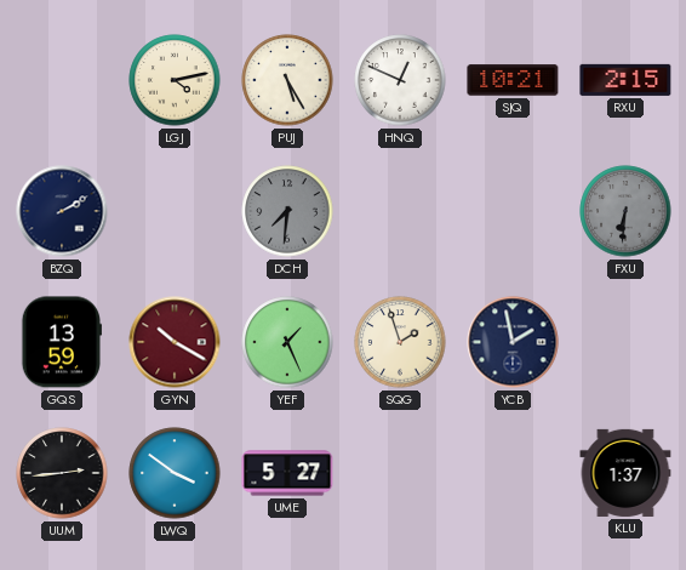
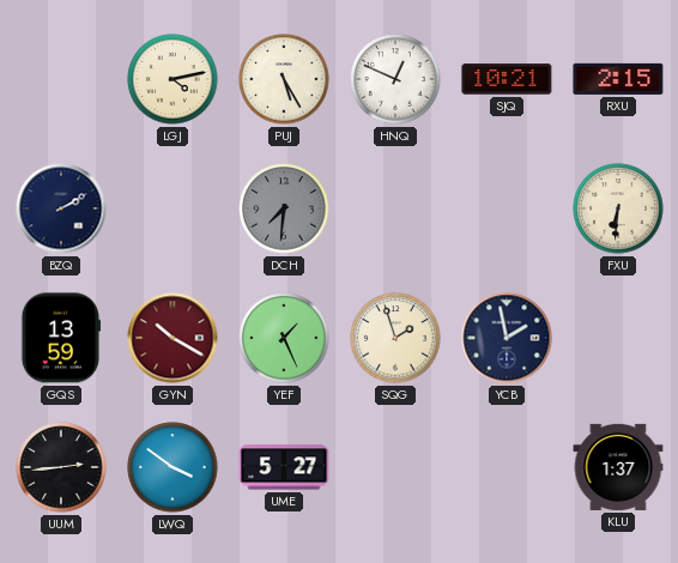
FXU dial: grey -> cream (618, 208)
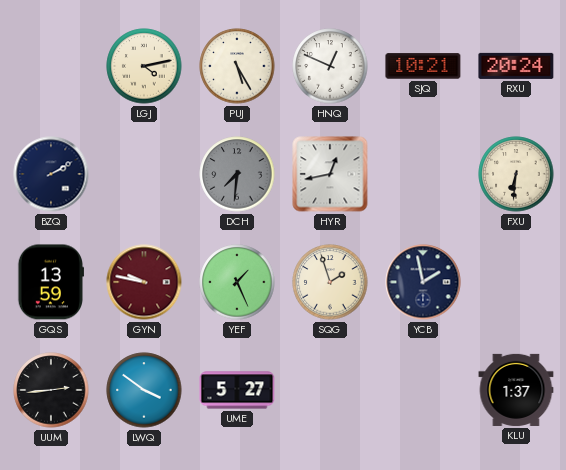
RXU: 2:15 -> 20:24 (516, 66)
HYR: none -> 12:43 (330, 174)
GYN: 10:20 -> 9:47 (144, 282)
